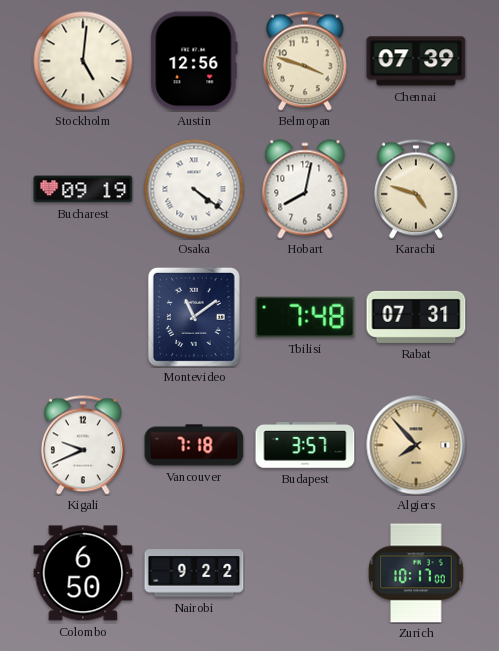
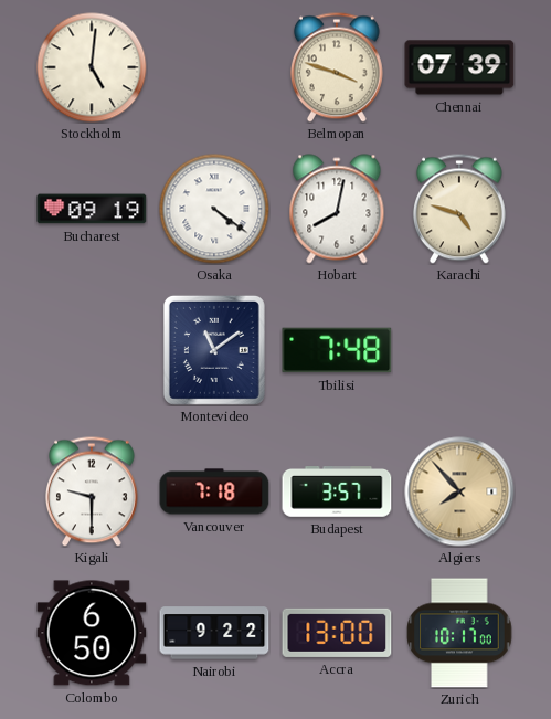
Austin: 12:56 -> none (194, 61)
Rabat: 07:31 -> none (416, 317)
Kigali: 9:41 -> 9:30 (92, 491)
Accra: none -> 13:00 (337, 633)
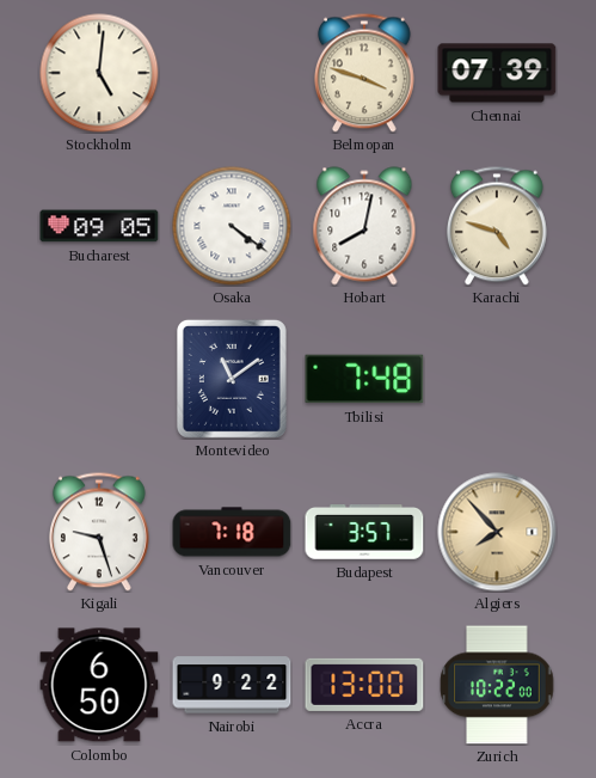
Bucharest: 09:19 -> 09:05 (99, 226)
Kigali: 9:30 -> 9:27 (99, 532)
Zurich: 10:17 -> 10:22 (497, 685)
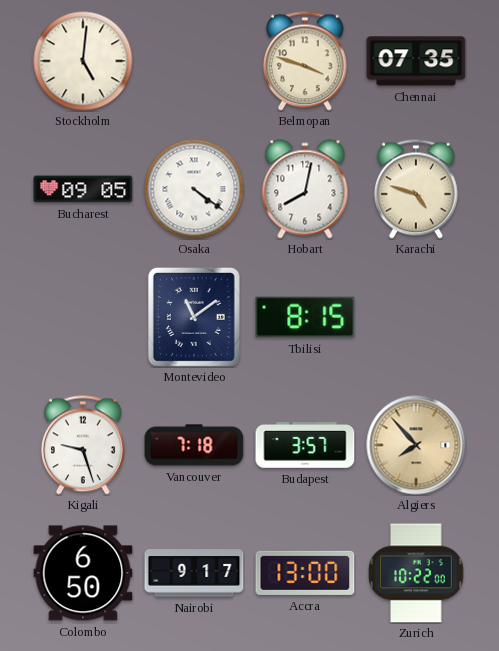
Chennai: 07:39 -> 07:35 (416, 61)
Tbilisi: 7:48 -> 8:15 (305, 317)
Nairobi: 9:22 -> 9:17 (194, 573)
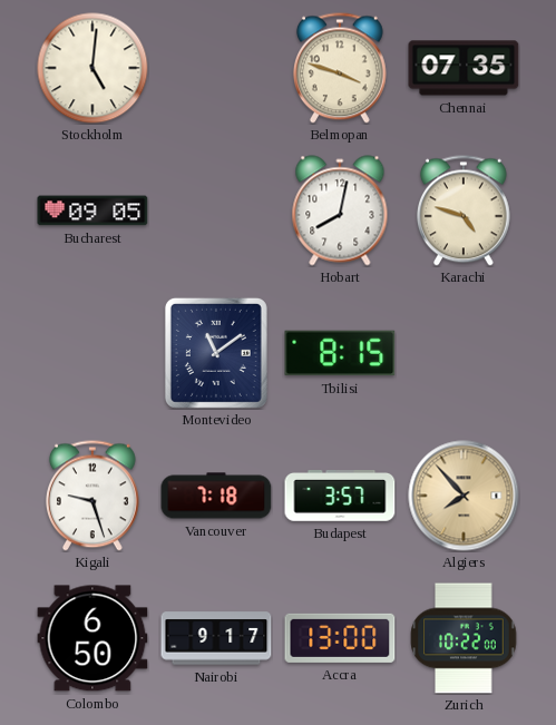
Osaka: 4:21 -> none (194, 189)
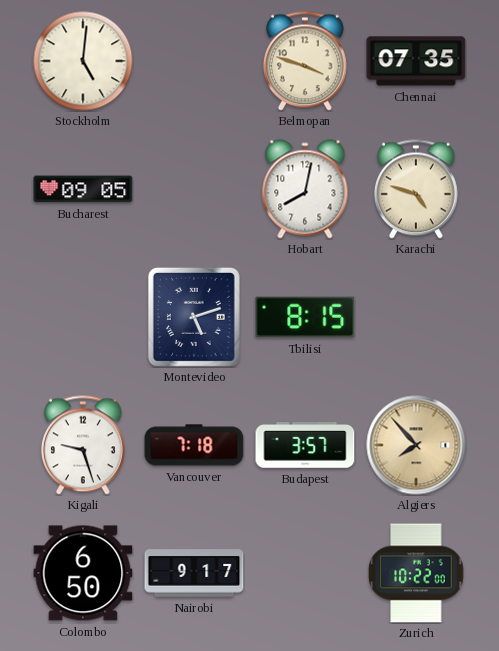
Montevideo: 11:09 -> 5:12 (194, 317)
Accra: 13:00 -> none (340, 638)
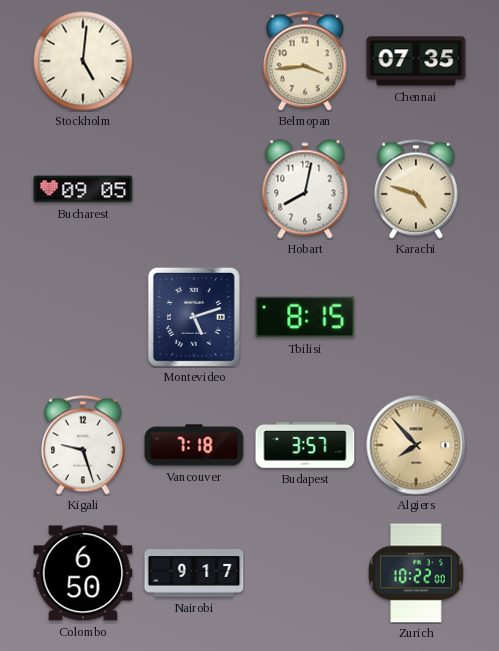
Belmopan: 3:48 -> 3:44 (305, 61)
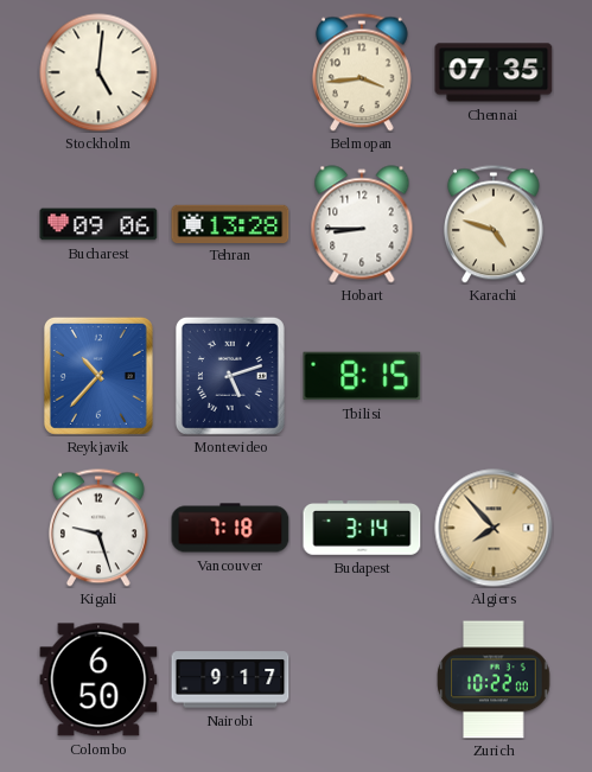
Bucharest: 09:05 -> 09:06 (98, 224)
Tehran: none -> 13:28 (230, 223)
Hobart: 8:02 -> 8:45 (362, 224)
Reykjavik: none -> 10:37 (98, 376)
Budapest: 3:57 -> 3:14 (362, 529)
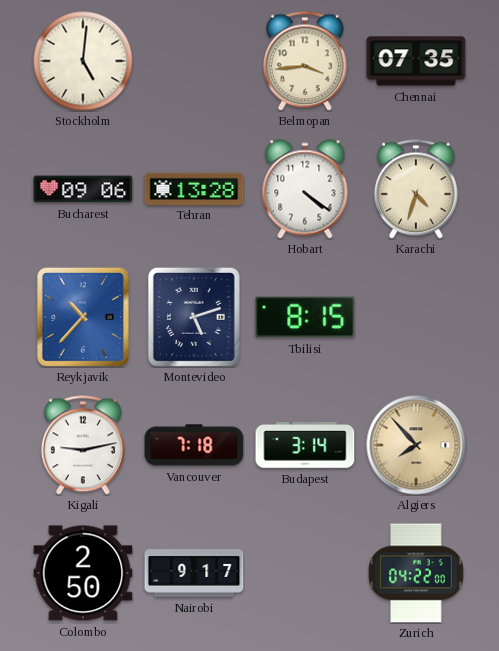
Hobart: 8:45 -> 4:21 (305, 189)
Karachi: 4:48 -> 4:33 (416, 189)
Kigali: 9:27 -> 9:13 (83, 445)
Colombo: 6:50 -> 2:50 (83, 573)
Zurich: 10:22 -> 04:22 (416, 573)
